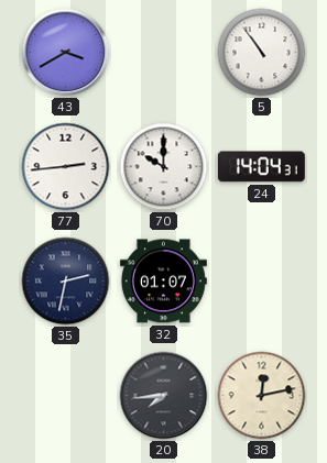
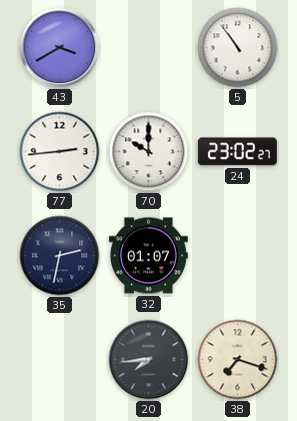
24: 14:04 -> 23:02 (237, 152)
38: 12:13 -> 7:18 (238, 360)
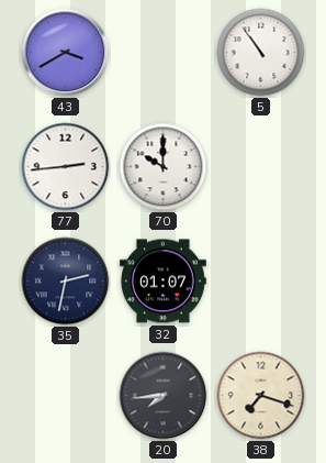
24: 23:02 -> none (237, 152)
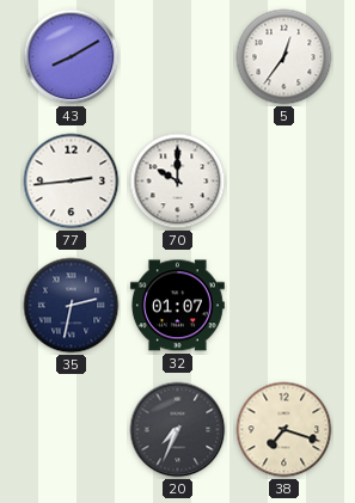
43: 3:40 -> 8:10 (72, 57)
5: 10:54 -> 12:36 (284, 57)
20: 7:44 -> 7:34 (178, 430)
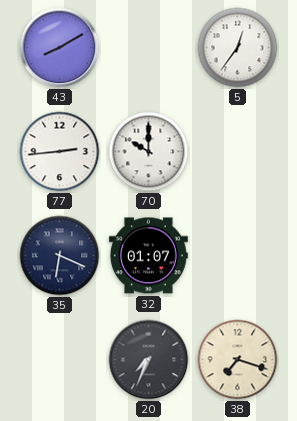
35: 2:32 -> 6:19 (60, 256)
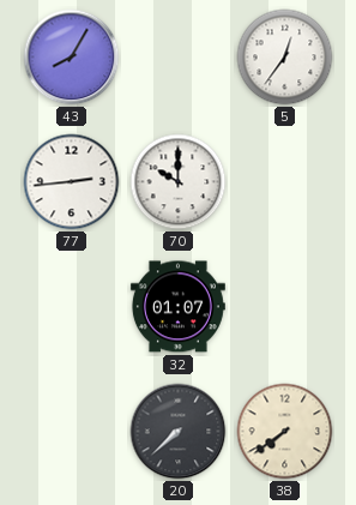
43: 8:10 -> 8:05 (72, 58)
35: 6:19 -> none (60, 256)
20: 7:34 -> 7:38 (179, 432)
38: 7:18 -> 7:39 (285, 432)
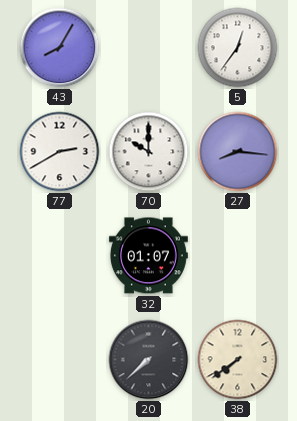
77: 2:44 -> 2:40 (60, 152)
27: none -> 8:16 (238, 152)
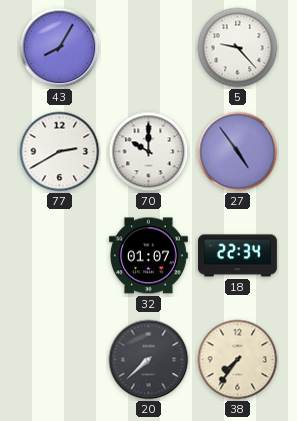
5: 12:36 -> 9:23 (238, 48)
27: 8:16 -> 4:54 (238, 152)
18: none -> 22:34 (237, 256)
38: 7:39 -> 7:36 (238, 360)
